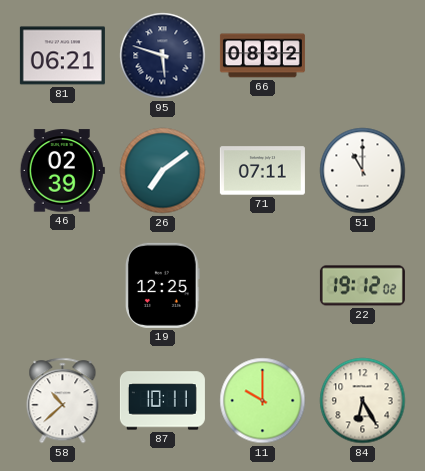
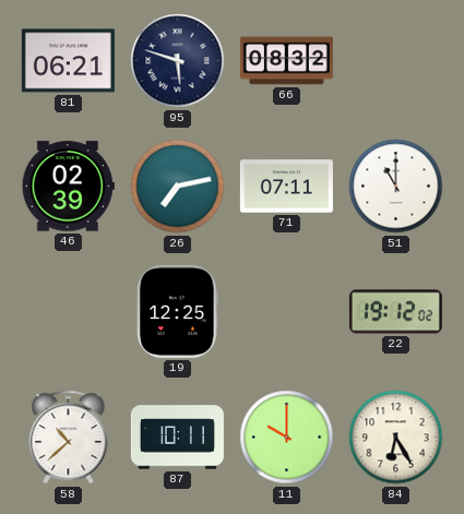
26: 7:09 -> 7:13 (178, 187)
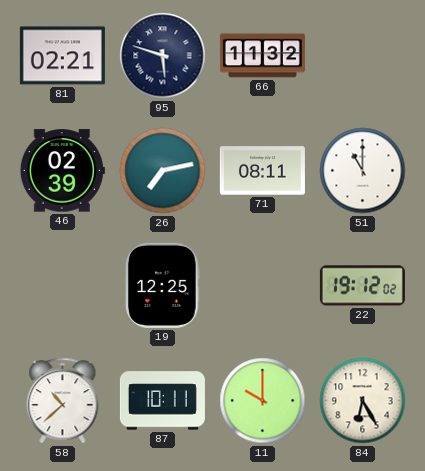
81: 06:21 -> 02:21 (62, 56)
66: 08:32 -> 11:32 (262, 56)
71: 07:11 -> 08:11 (262, 171)
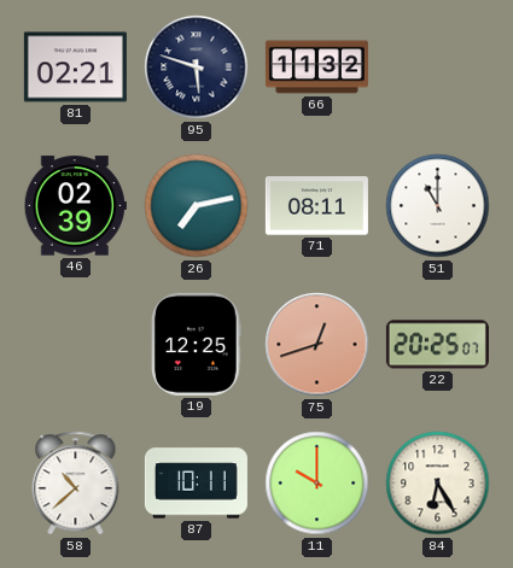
75: none -> 12:42 (317, 345)
22: 19:12 -> 20:25 (437, 345)
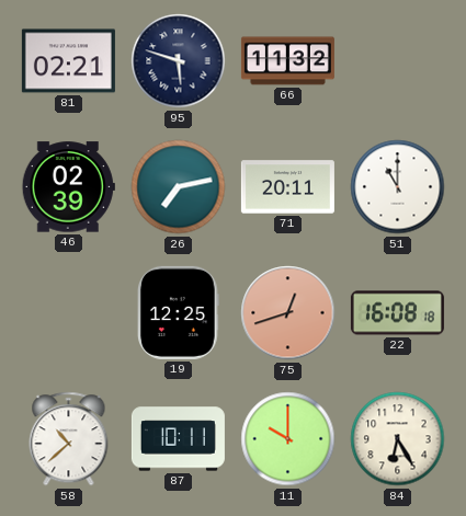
71: 08:11 -> 20:11 (287, 187)
22: 20:25 -> 16:08 (397, 313)
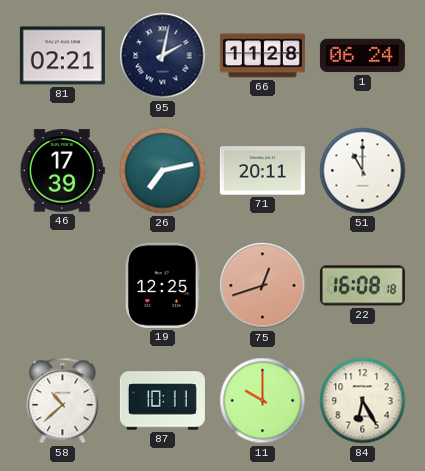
95: 5:48 -> 2:02 (163, 56)
66: 11:32 -> 11:28 (262, 56)
1: none -> 06:24 (362, 56)
46: 02:39 -> 17:39 (62, 171)
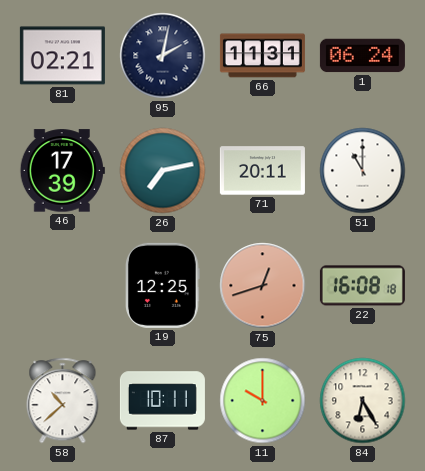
66: 11:28 -> 11:31 (262, 56)
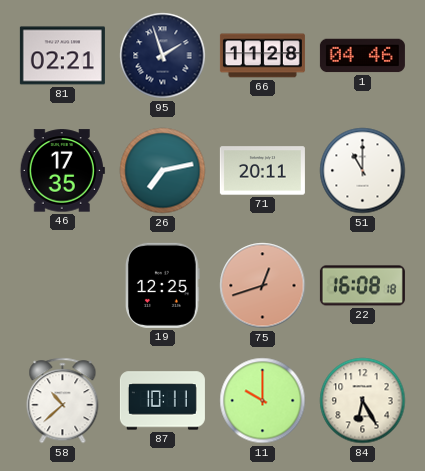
95: 2:02 -> 1:57 (163, 56)
66: 11:31 -> 11:28 (262, 56)
1: 06:24 -> 04:46 (362, 56)
46: 17:39 -> 17:35 (62, 171)
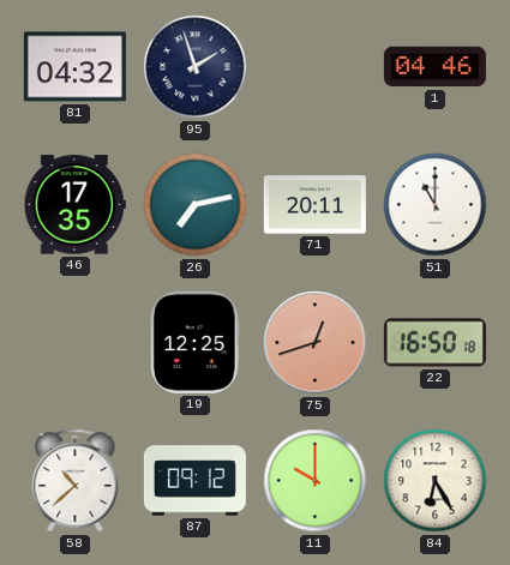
81: 02:21 -> 04:32 (74, 67)
66: 11:28 -> none (262, 56)
22: 16:08 -> 16:50 (434, 343)
87: 10:11 -> 09:12 (194, 481)
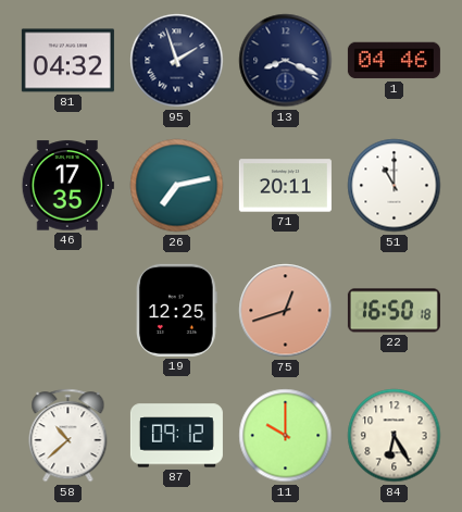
13: none -> 8:19 (286, 61)
